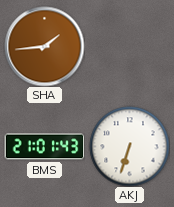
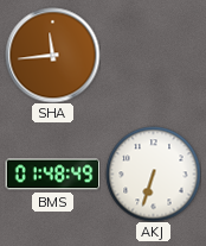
SHA: 1:44 -> 11:44 (52, 55)
BMS: 21:01 -> 01:48 (52, 175)
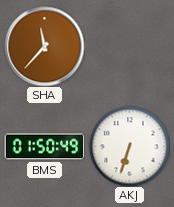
SHA: 11:44 -> 11:37 (44, 46)
BMS: 01:48 -> 01:50 (44, 147)
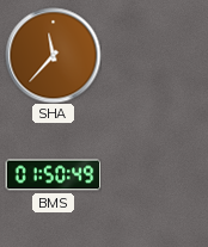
AKJ: 6:33 -> none (129, 146)
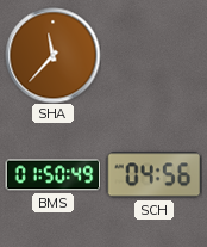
SCH: none -> 04:56 (153, 175)
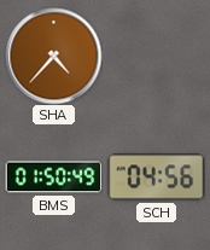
SHA: 11:37 -> 4:37 (53, 56)
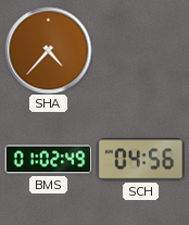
BMS: 01:50 -> 01:02 (48, 160)
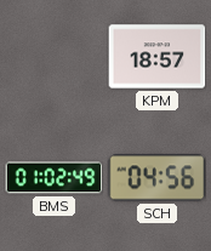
SHA: 4:37 -> none (48, 50)
KPM: none -> 18:57 (156, 57)
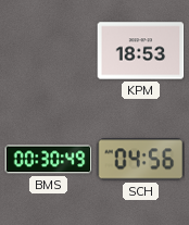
KPM: 18:57 -> 18:53 (140, 51)
BMS: 01:02 -> 00:30 (48, 160)
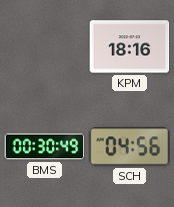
KPM: 18:53 -> 18:16 (129, 47)
